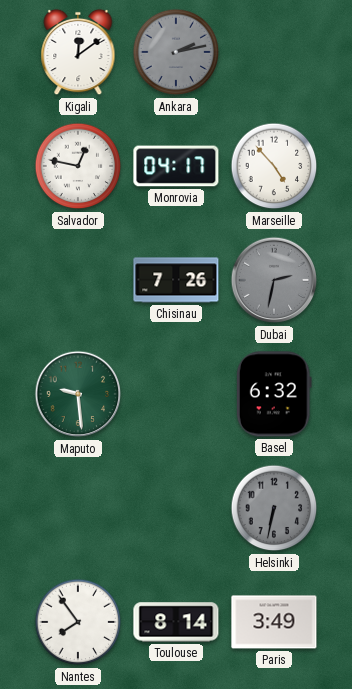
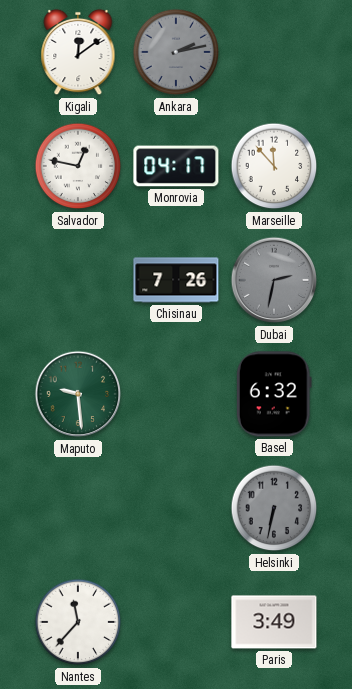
Marseille: 4:53 -> 11:53 (274, 166)
Nantes: 7:54 -> 11:37 (78, 622)
Toulouse: 8:14 -> none (176, 622)
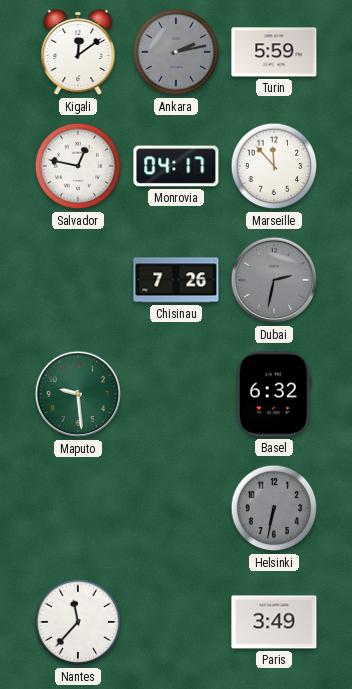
Turin: none -> 5:59 (274, 52)
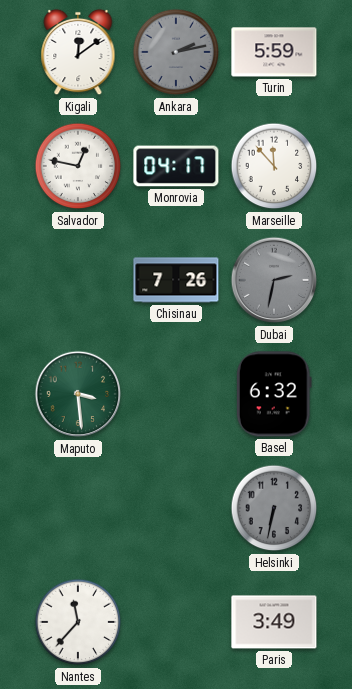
Maputo: 9:29 -> 3:29 (78, 394)
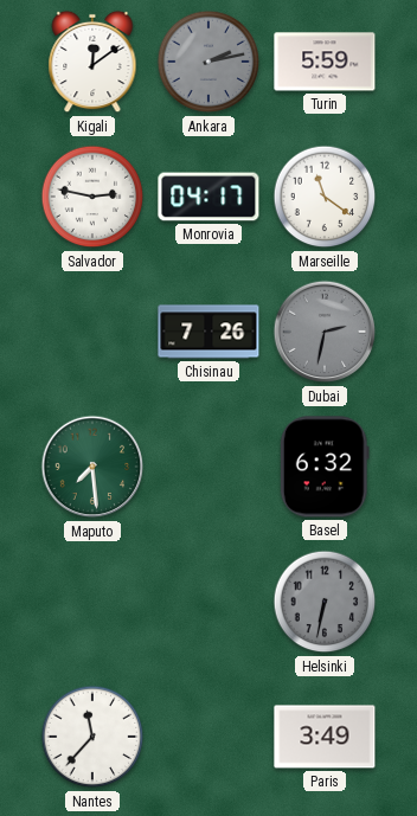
Salvador: 12:47 -> 2:47 (92, 197)
Marseille: 11:53 -> 11:21 (325, 197)
Maputo: 3:29 -> 7:29 (92, 467)
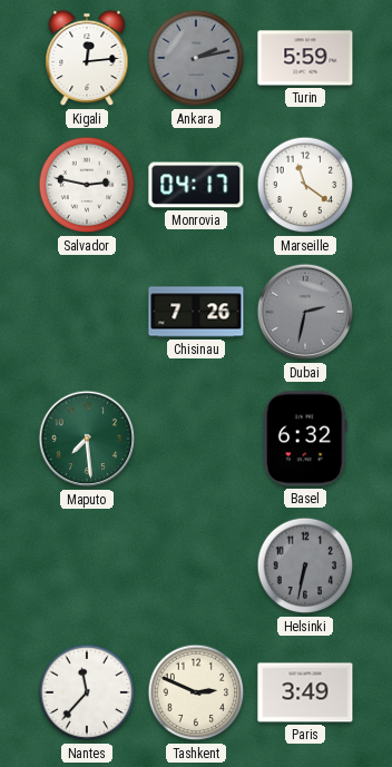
Kigali: 12:09 -> 12:14 (87, 58)
Tashkent: none -> 2:49 (196, 692)
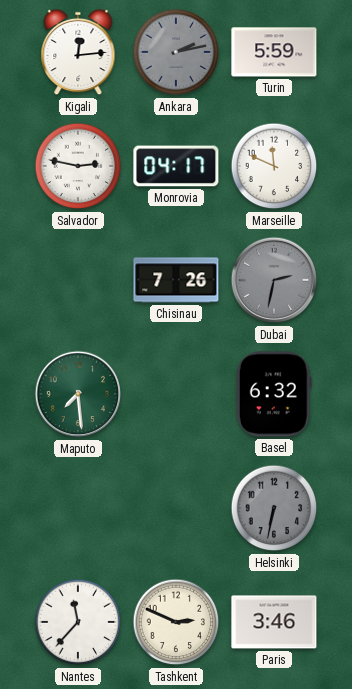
Marseille: 11:21 -> 11:49 (274, 166)
Paris: 3:49 -> 3:46 (274, 622)
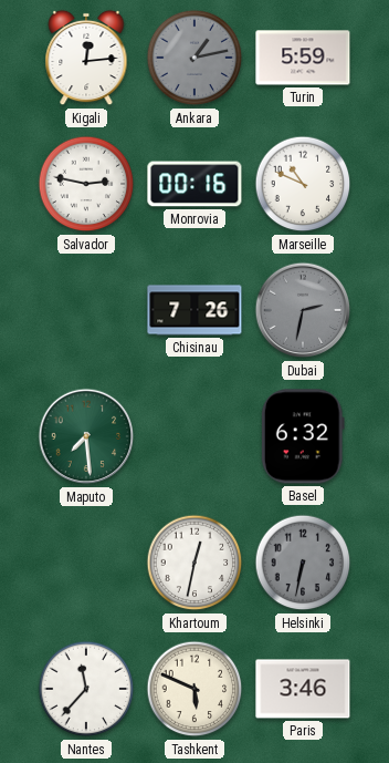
Ankara: 2:13 -> 1:13 (195, 58)
Monrovia: 04:17 -> 00:16 (195, 184)
Marseille: 11:49 -> 10:49 (303, 184)
Khartoum: none -> 12:32 (195, 563)
Tashkent: 2:49 -> 5:49 (195, 689)
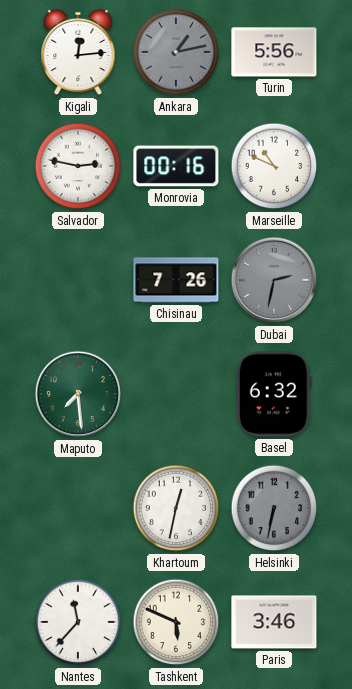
Turin: 5:59 -> 5:56 (274, 52)
